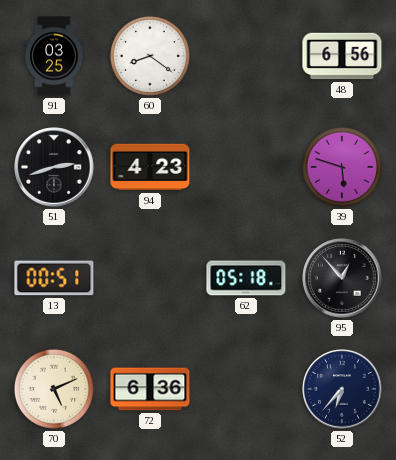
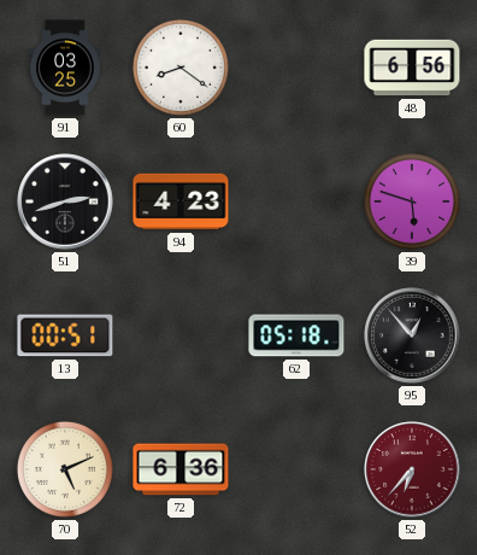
52 dial: navy -> burgundy (412, 469)
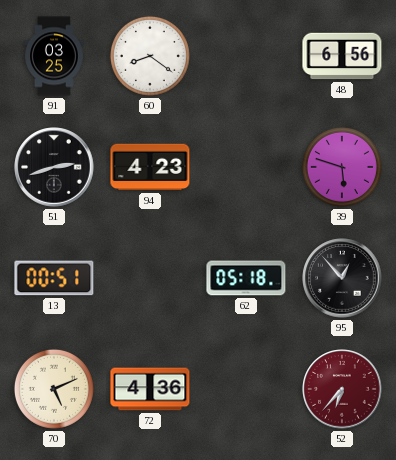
72: 6:36 -> 4:36 (150, 389)
